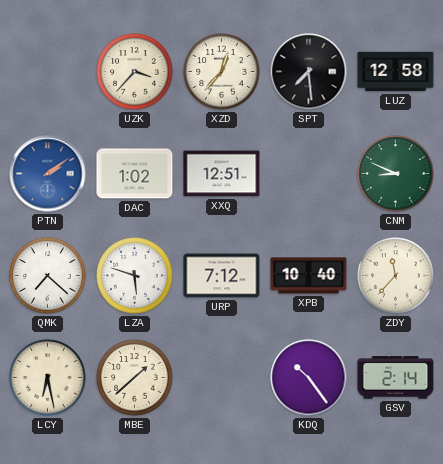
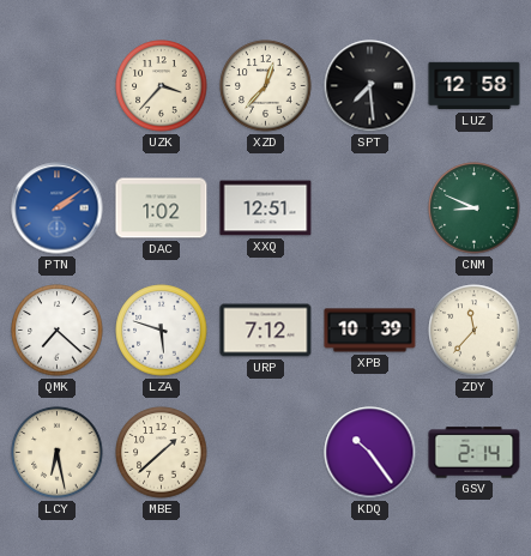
XPB: 10:40 -> 10:39 (370, 331)
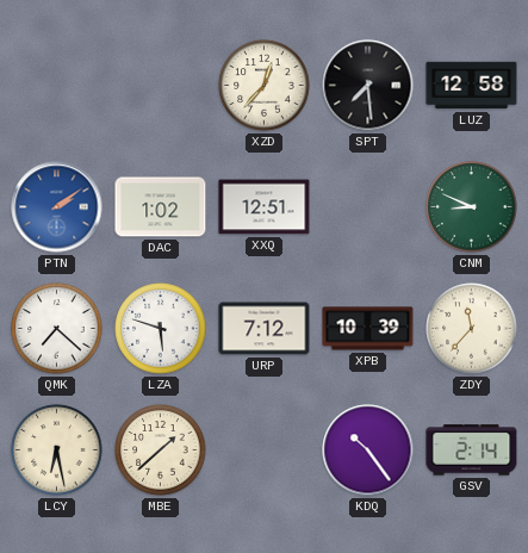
UZK: 3:37 -> none (162, 86)
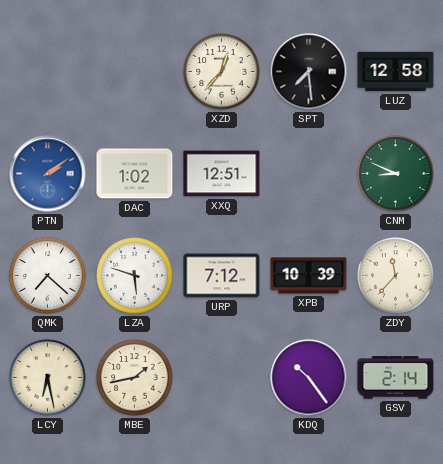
MBE: 1:38 -> 1:43 (135, 378)
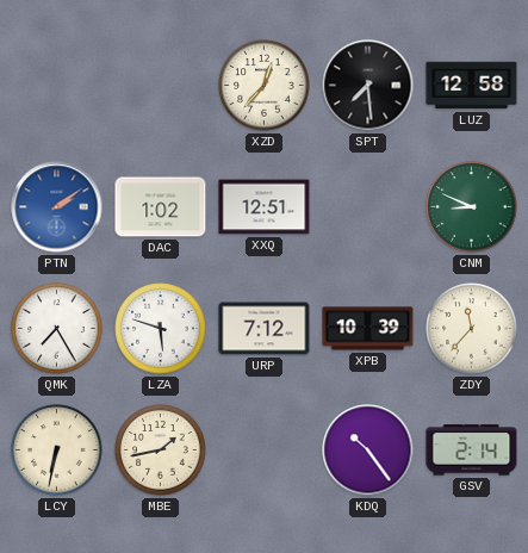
QMK: 7:22 -> 7:25 (57, 329)
LCY: 6:28 -> 6:32 (57, 451)
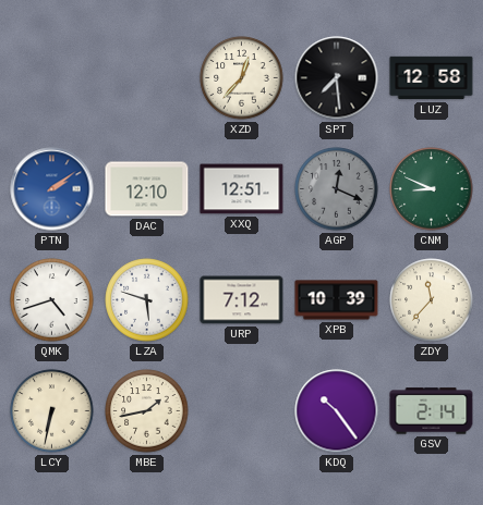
DAC: 1:02 -> 12:10 (147, 189)
AGP: none -> 12:19 (337, 189)
QMK: 7:25 -> 4:42 (52, 300)
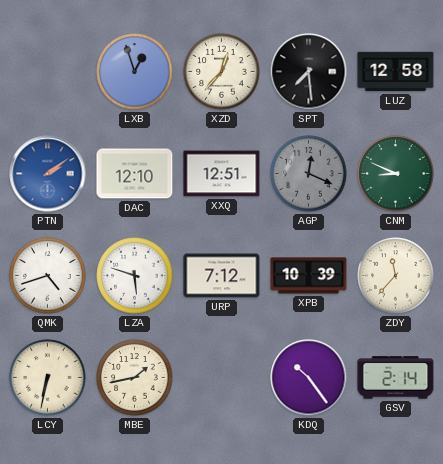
LXB: none -> 12:57 (135, 72)
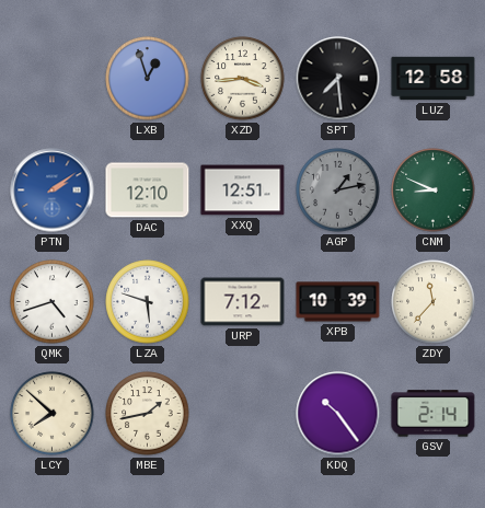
XZD: 12:37 -> 3:44 (243, 79)
AGP: 12:19 -> 1:13 (338, 190)
LCY: 6:32 -> 7:52 (53, 414)
